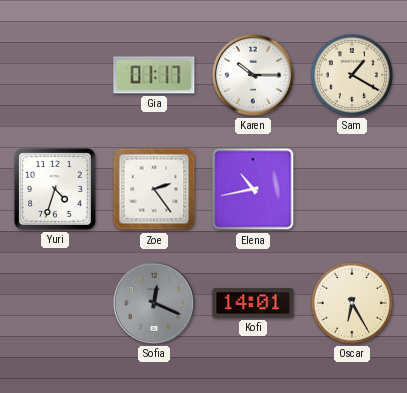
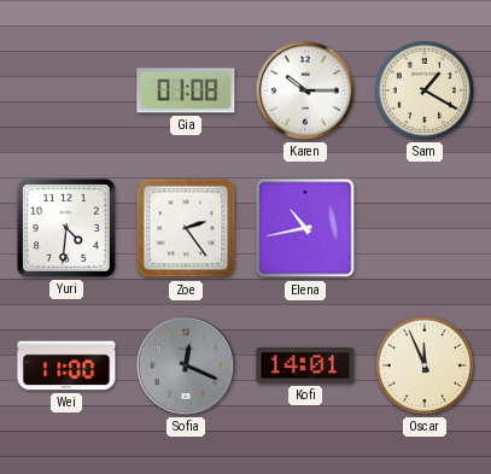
Gia: 01:17 -> 01:08 (186, 90)
Yuri: 4:33 -> 4:31 (66, 228)
Wei: none -> 11:00 (66, 365)
Oscar: 6:25 -> 11:56 (425, 365)
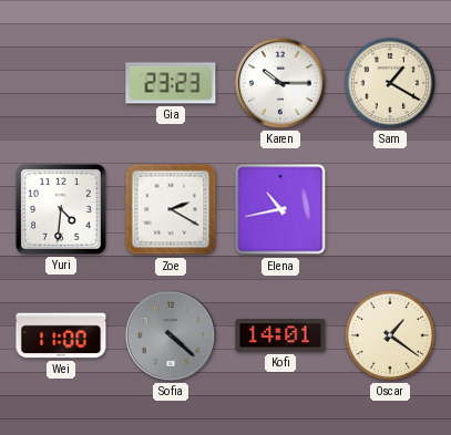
Gia: 01:08 -> 23:23 (171, 83)
Zoe: 2:24 -> 2:20 (171, 209)
Sofia: 12:19 -> 4:22 (171, 335)
Oscar: 11:56 -> 1:21 (390, 335)
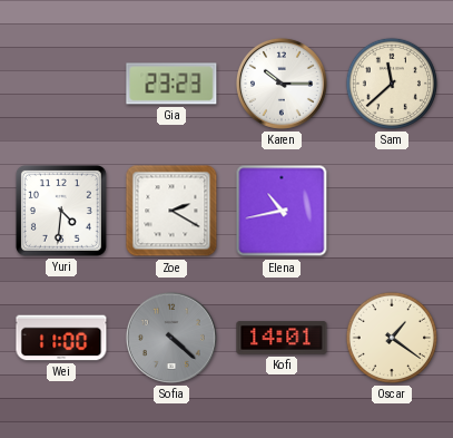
Sam: 1:20 -> 11:38 (392, 84)
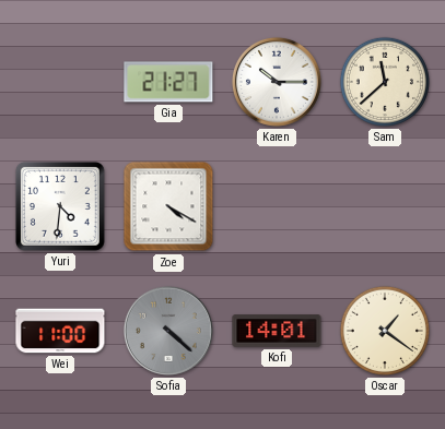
Gia: 23:23 -> 21:27 (168, 82)
Zoe: 2:20 -> 4:20 (168, 206)
Elena: 10:43 -> none (282, 211)
